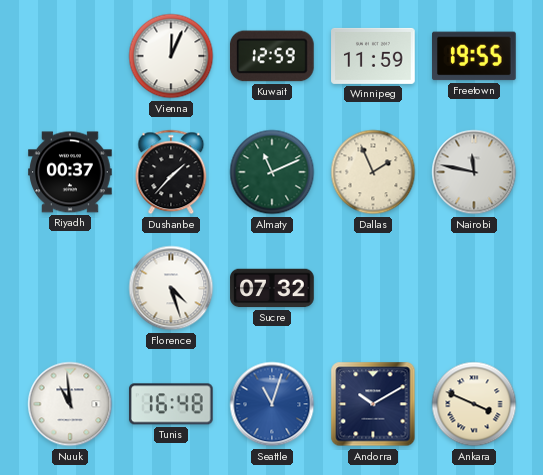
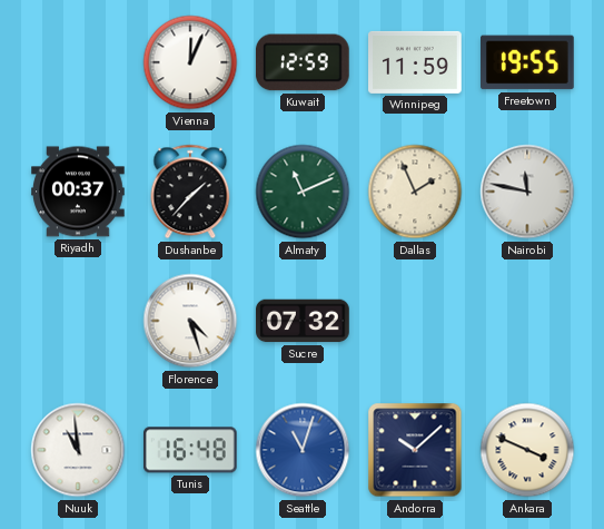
Andorra: 10:10 -> 10:08 (415, 450)
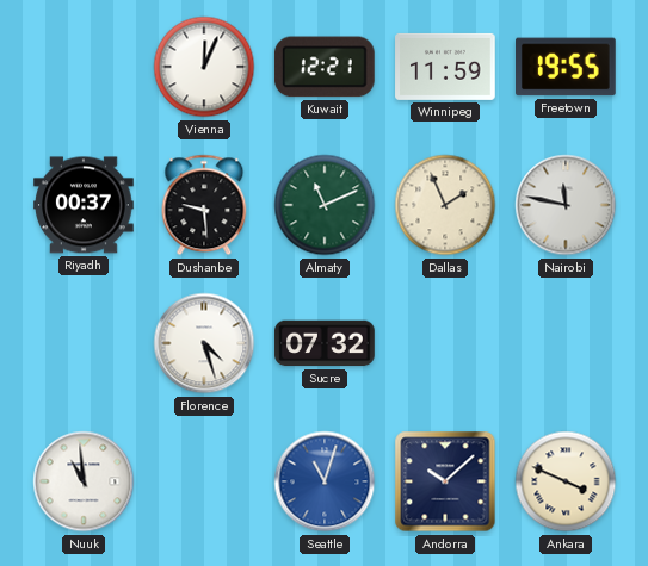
Kuwait: 12:59 -> 12:21 (325, 67)
Dushanbe: 1:37 -> 9:29 (204, 205)
Tunis: 16:48 -> none (190, 450)
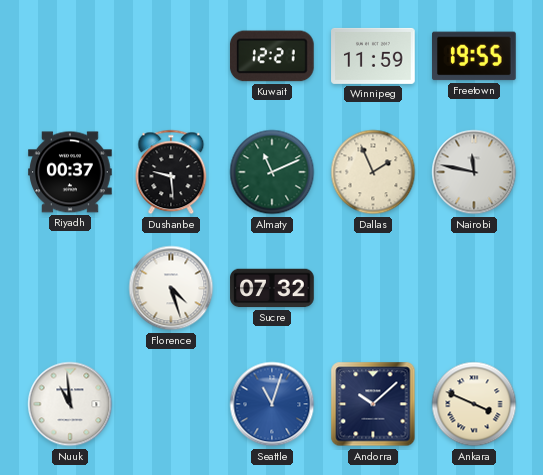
Vienna: 12:04 -> none (204, 67)
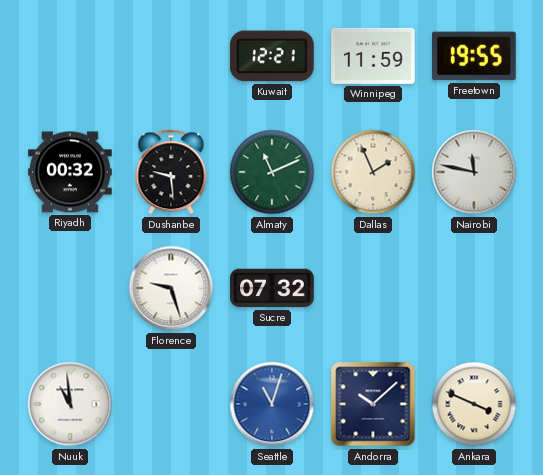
Riyadh: 00:37 -> 00:32 (70, 172)
Florence: 4:27 -> 9:27 (171, 288)
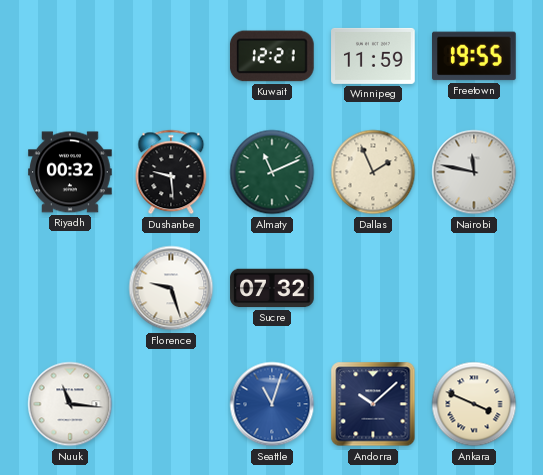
Nuuk: 10:59 -> 11:16 (70, 404)
